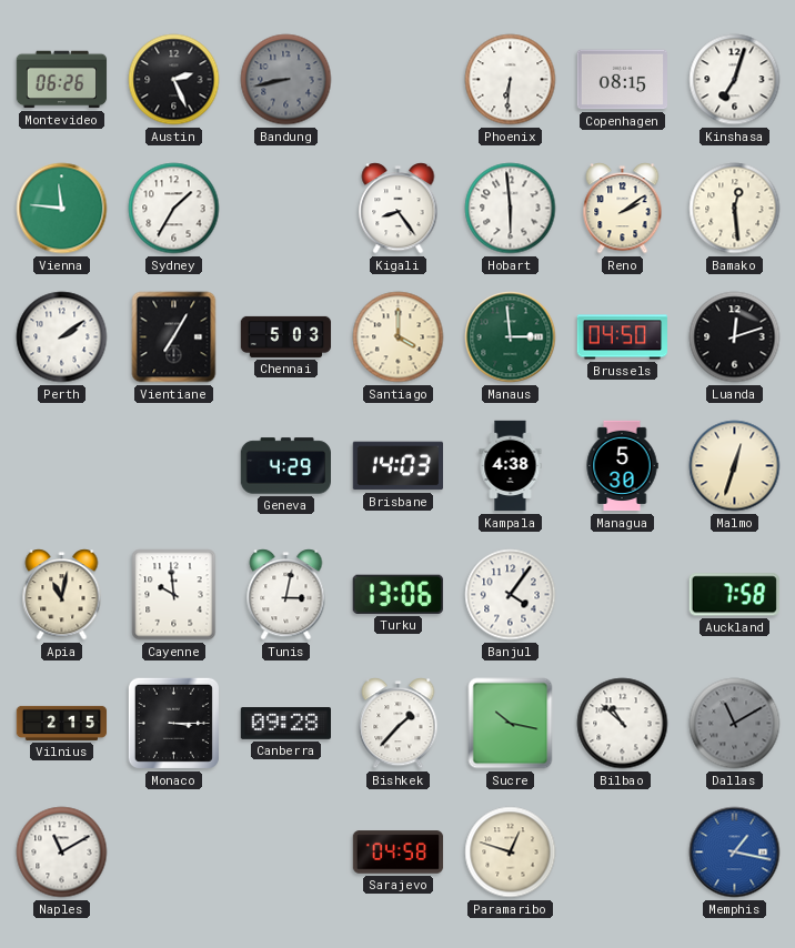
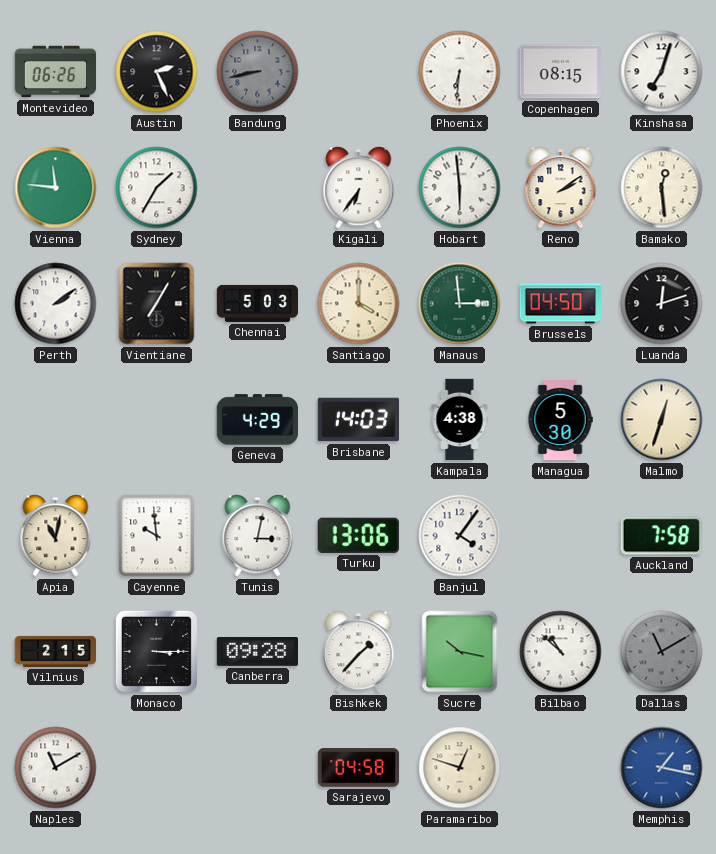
Kigali: 8:24 -> 6:36 (359, 188)
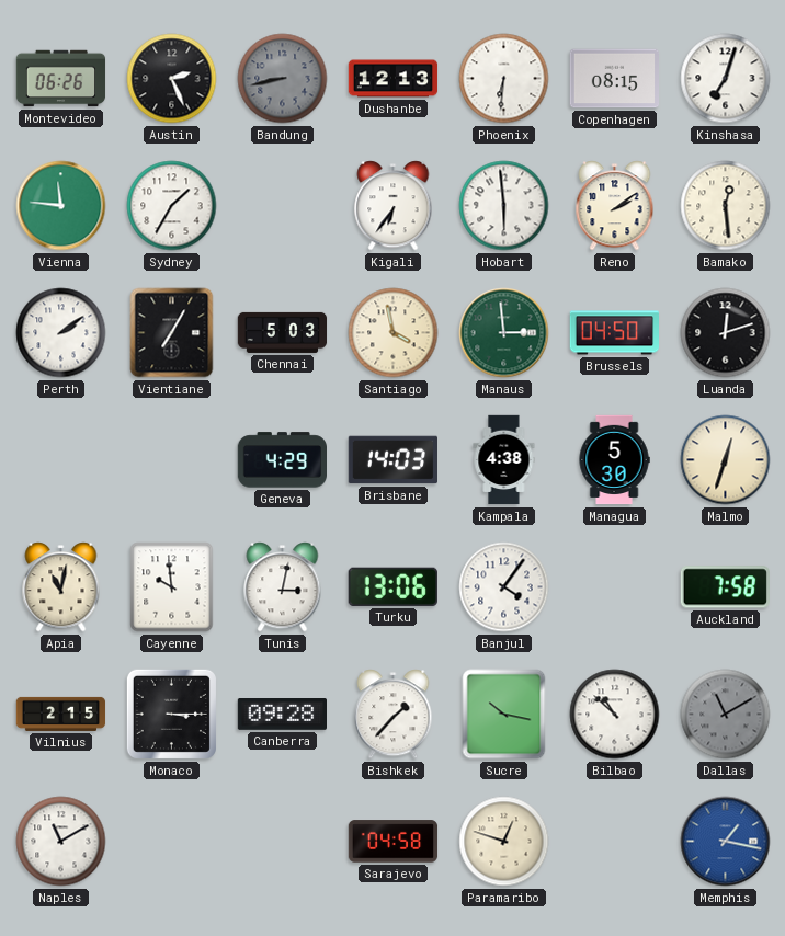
Dushanbe: none -> 12:13 (394, 79)
Santiago: 4:00 -> 3:58 (394, 333)
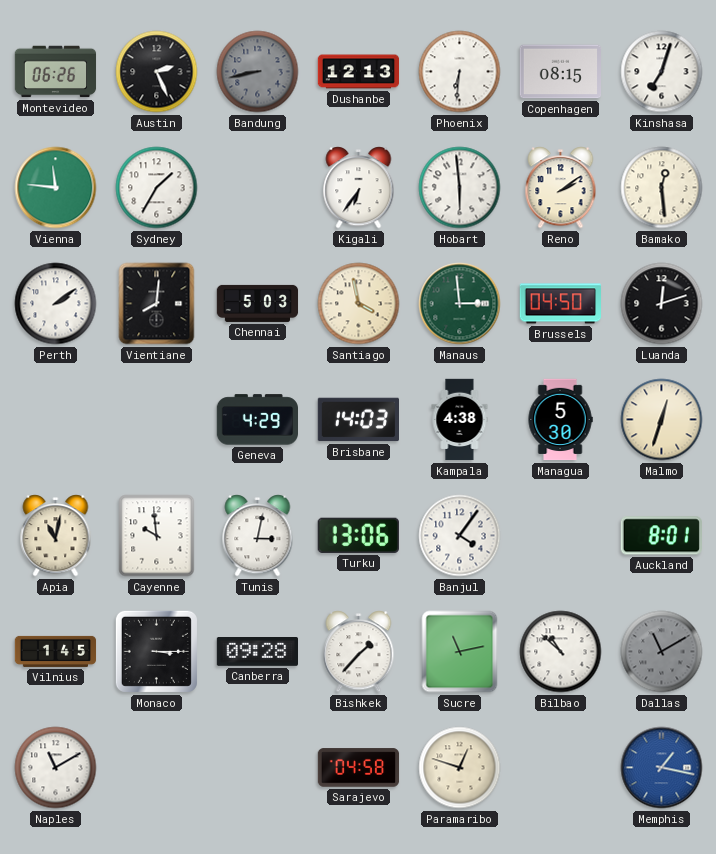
Vientiane: 7:05 -> 8:01 (157, 304)
Auckland: 7:58 -> 8:01 (661, 536)
Vilnius: 2:15 -> 1:45 (56, 651)
Sucre: 10:17 -> 11:13 (460, 652)
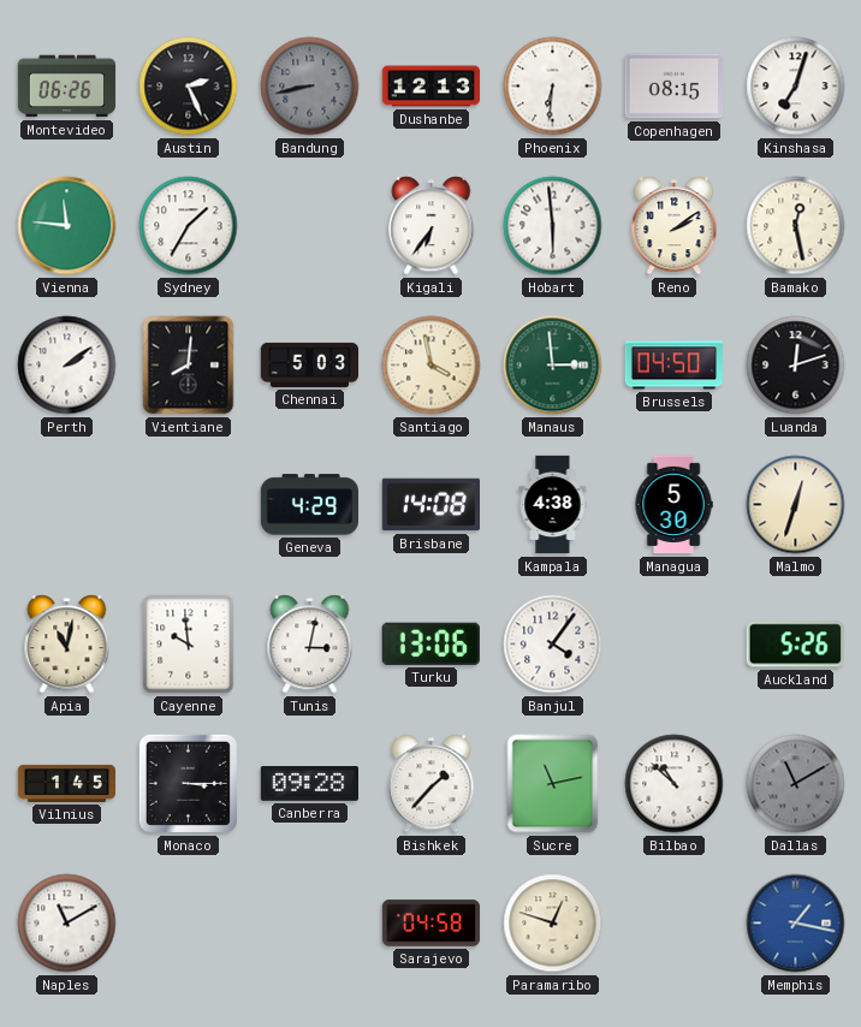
Bamako: 12:29 -> 12:28 (796, 226)
Brisbane: 14:03 -> 14:08 (430, 505)
Auckland: 8:01 -> 5:26 (795, 645)
